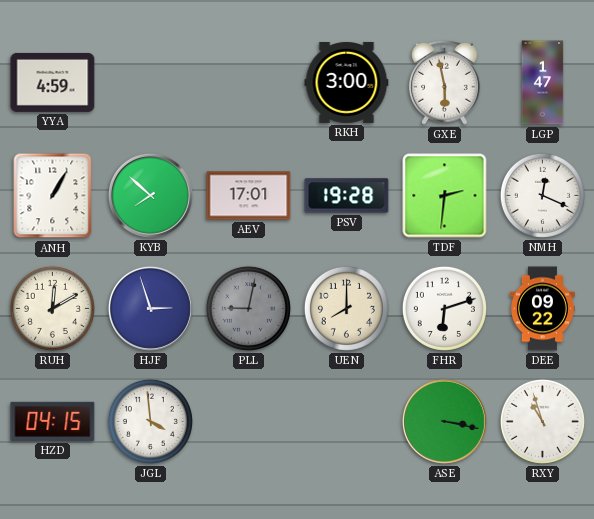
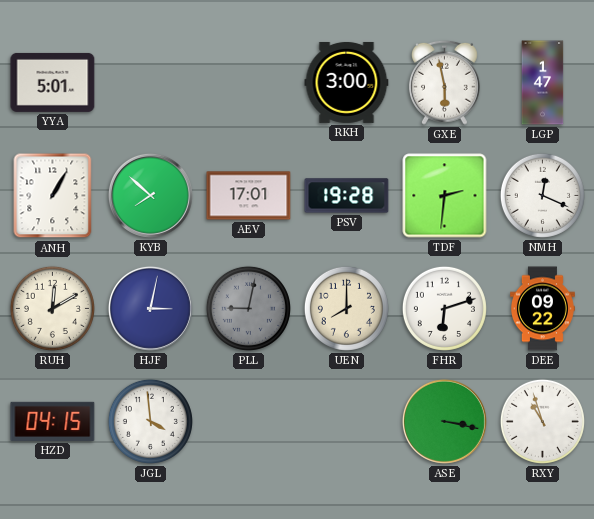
YYA: 4:59 -> 5:01 (53, 82)
HJF: 2:57 -> 3:02 (150, 308)
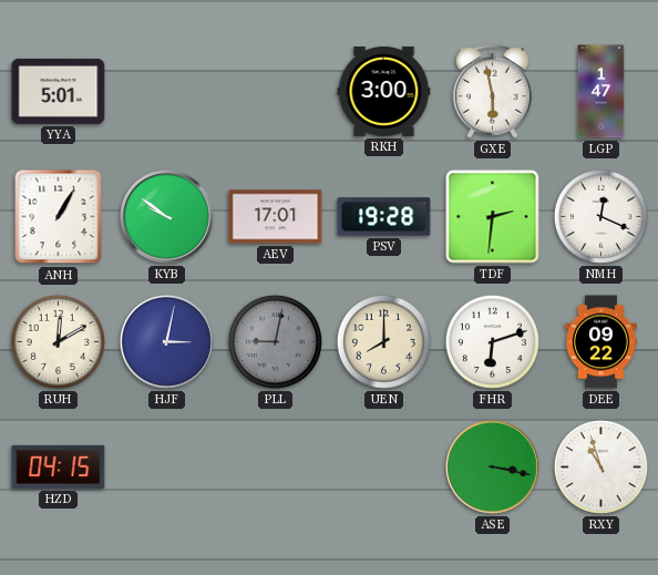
KYB: 7:52 -> 9:51 (166, 216)
JGL: 3:59 -> none (150, 421)
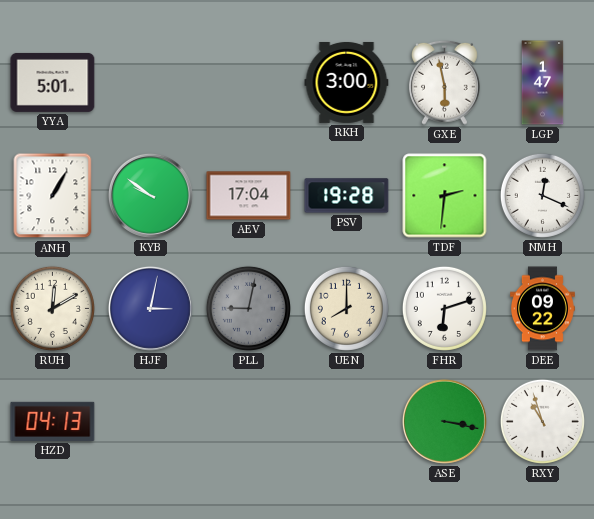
AEV: 17:01 -> 17:04 (249, 196)
HZD: 04:15 -> 04:13 (53, 421)
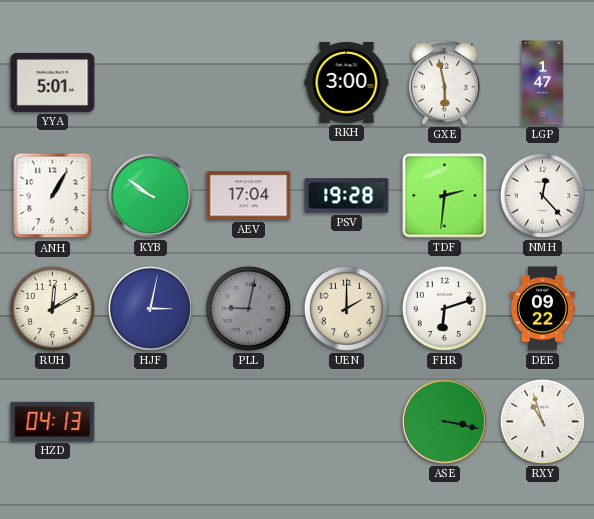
NMH: 12:19 -> 12:23 (542, 195)
UEN: 8:00 -> 2:00 (346, 308)
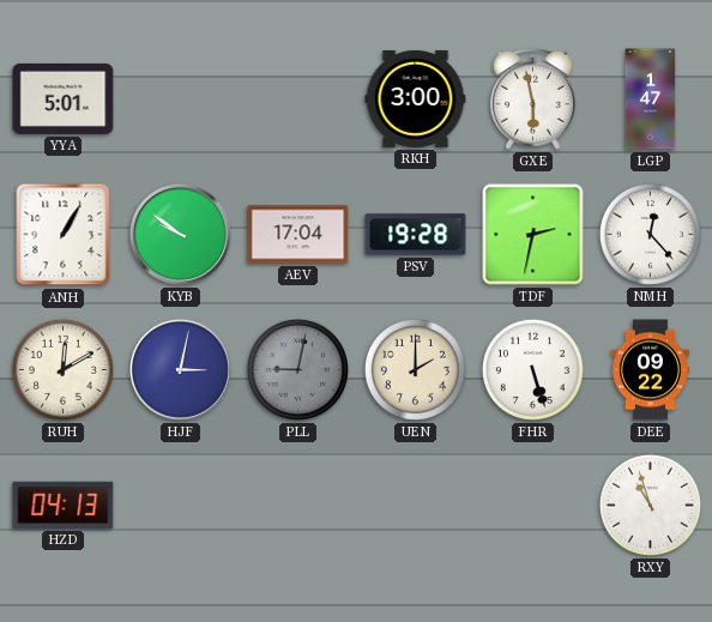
TDF: 2:31 -> 2:32 (533, 235)
FHR: 6:12 -> 5:27 (532, 369)
ASE: 3:17 -> none (444, 421)
